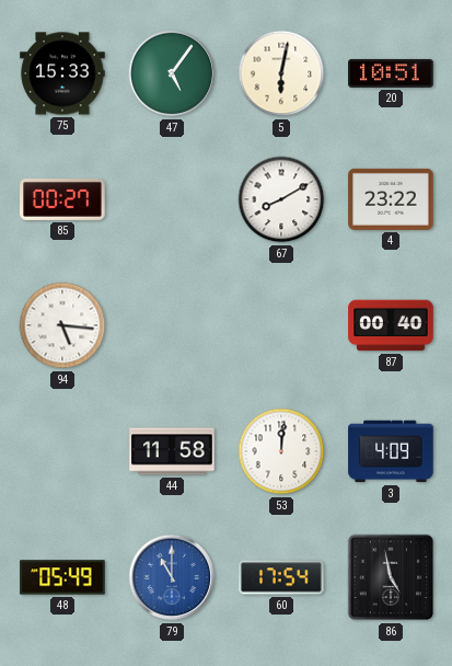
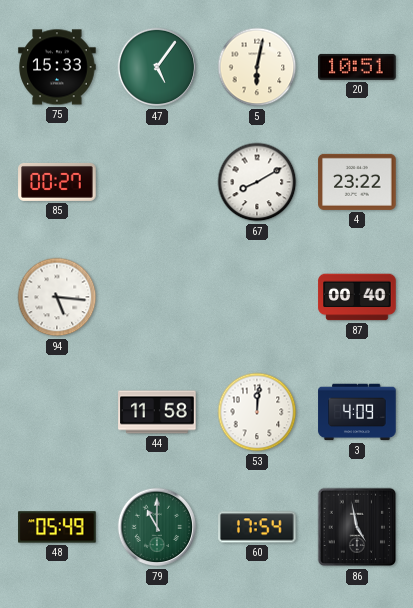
79 dial: blue -> green (157, 527)
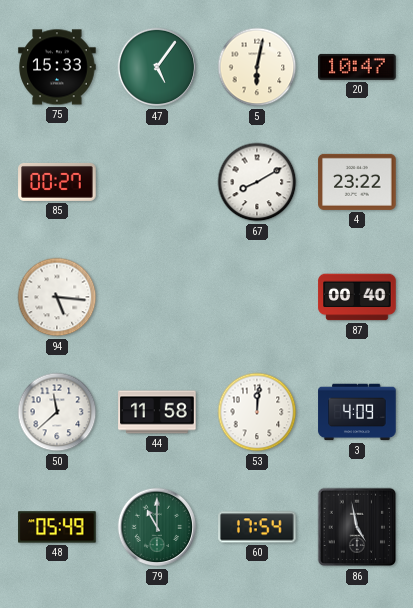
20: 10:51 -> 10:47 (357, 67)
50: none -> 11:38 (57, 412)
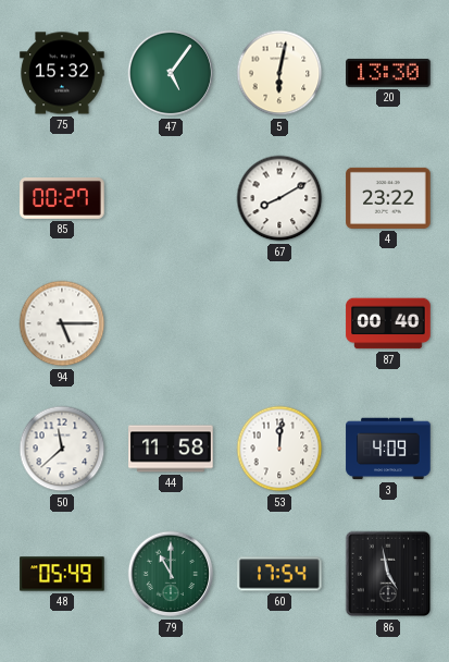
75: 15:33 -> 15:32 (62, 73)
20: 10:47 -> 13:30 (388, 73)
94: 5:16 -> 5:15 (62, 323)
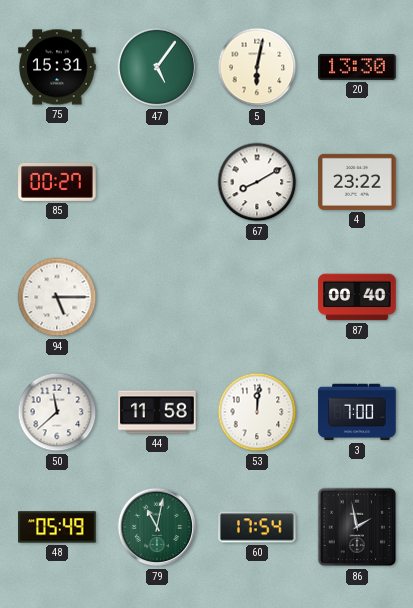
75: 15:32 -> 15:31 (57, 67)
3: 4:09 -> 7:00 (357, 412)
79: 11:00 -> 11:02 (157, 527)
86: 4:58 -> 1:58 (357, 527)
